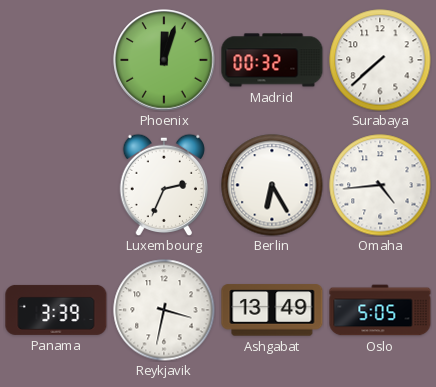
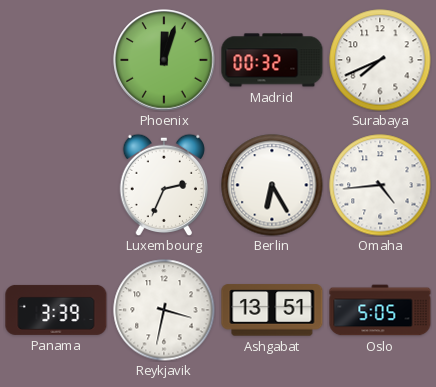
Surabaya: 7:38 -> 7:41 (380, 60)
Ashgabat: 13:49 -> 13:51 (272, 310)
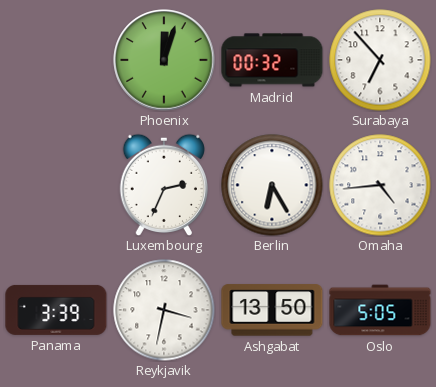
Surabaya: 7:41 -> 6:53 (380, 60)
Ashgabat: 13:51 -> 13:50 (272, 310)
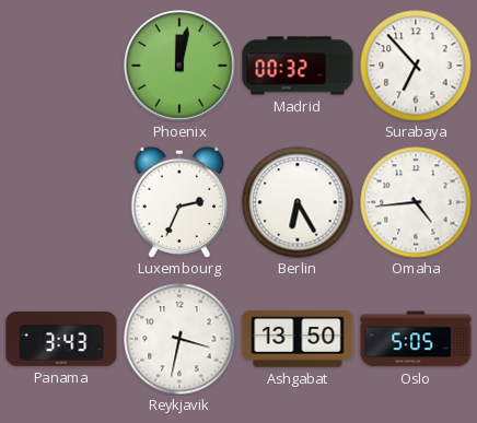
Phoenix: 12:03 -> 12:02 (179, 66)
Panama: 3:39 -> 3:43 (61, 339)
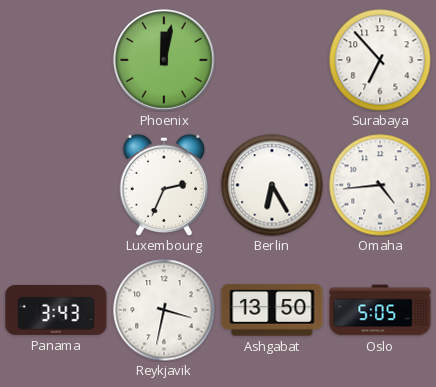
Madrid: 00:32 -> none (298, 66)
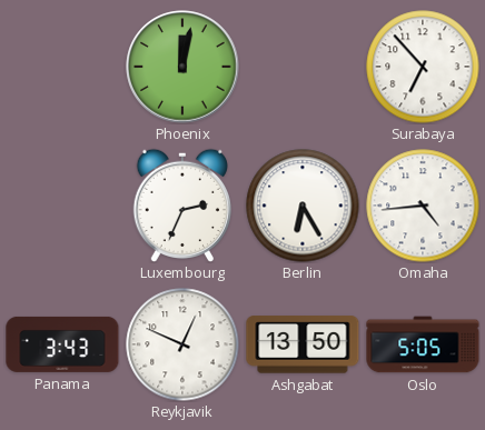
Reykjavik: 3:32 -> 12:49 (182, 344)
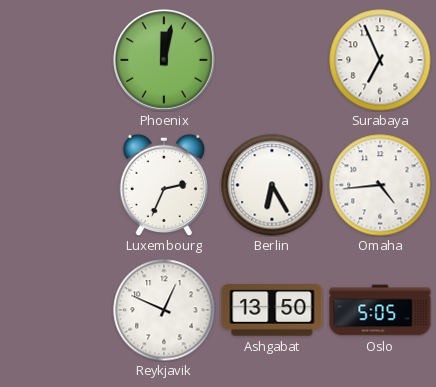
Surabaya: 6:53 -> 6:56 (380, 60)
Panama: 3:43 -> none (62, 344)
